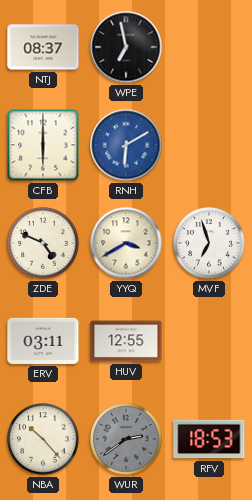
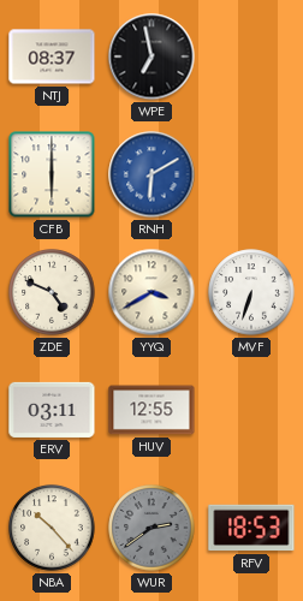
MVF: 6:57 -> 6:33 (251, 292)
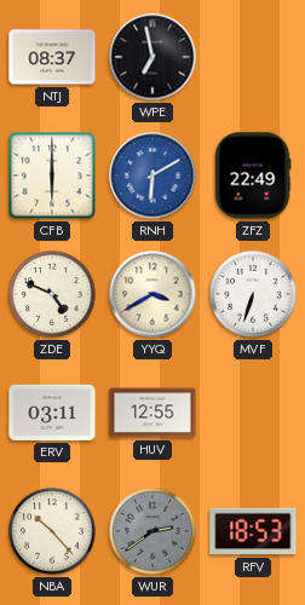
ZFZ: none -> 22:49 (253, 175)
